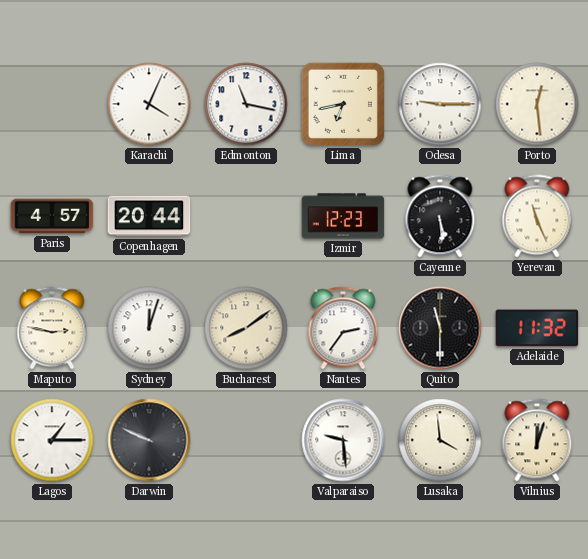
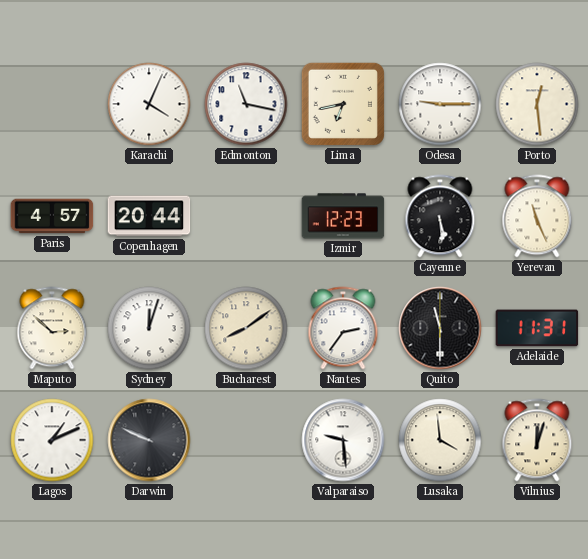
Maputo: 2:47 -> 2:52 (52, 328)
Adelaide: 11:32 -> 11:31 (537, 328)
Lagos: 1:15 -> 1:11 (52, 440)
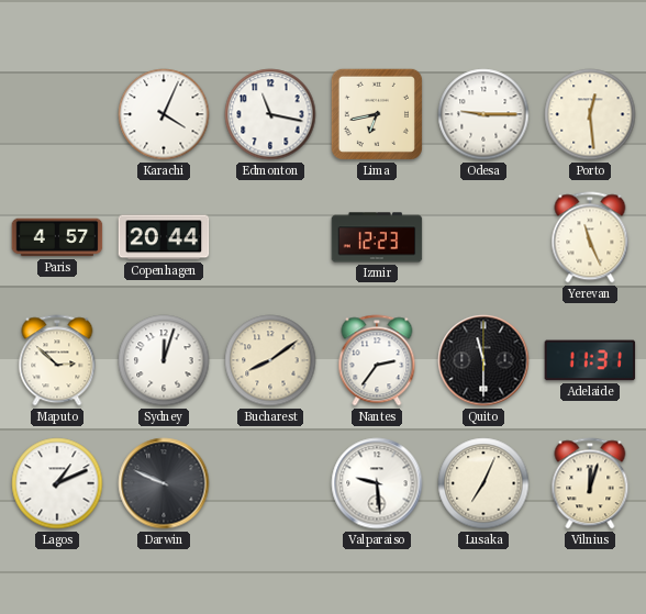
Cayenne: 5:29 -> none (440, 216)
Lusaka: 3:59 -> 7:04 (483, 483)
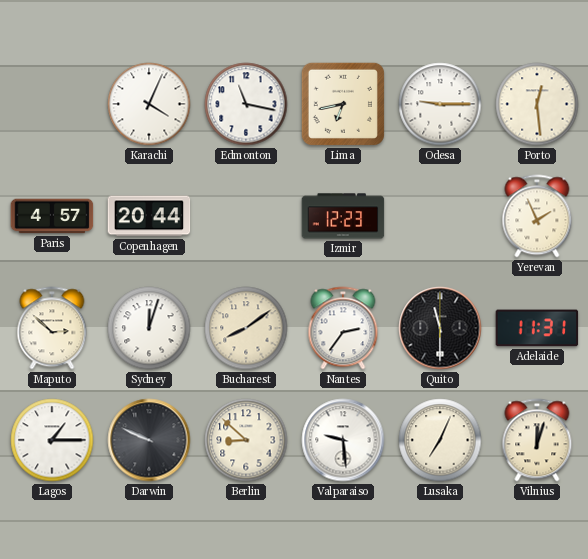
Yerevan: 11:26 -> 1:56 (537, 216)
Lagos: 1:11 -> 1:15 (52, 440)
Berlin: none -> 8:52 (246, 440)
